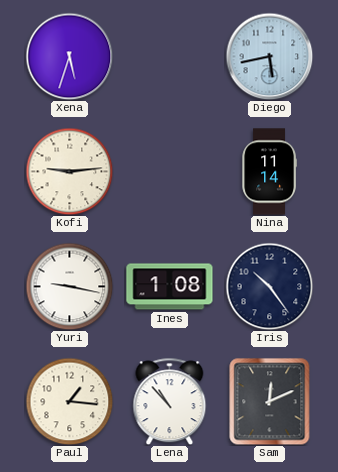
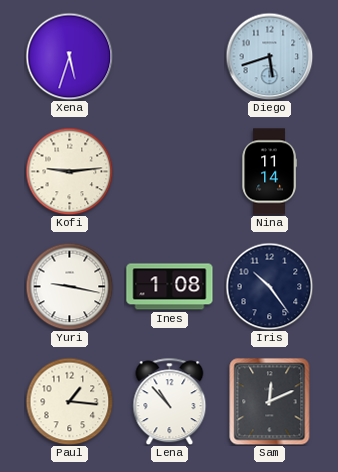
Diego: 5:43 -> 5:42 (269, 56)
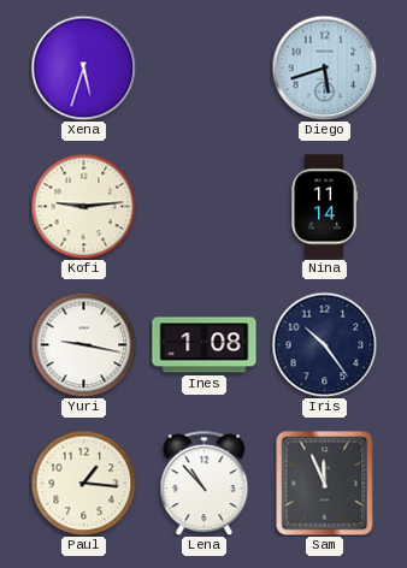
Sam: 12:11 -> 11:56 (325, 483)
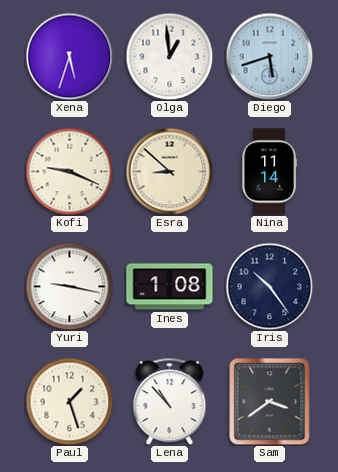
Olga: none -> 12:59 (169, 56)
Kofi: 9:14 -> 9:19 (69, 171)
Esra: none -> 8:52 (169, 171)
Paul: 1:16 -> 1:27 (69, 401)
Sam: 11:56 -> 3:39 (270, 401)
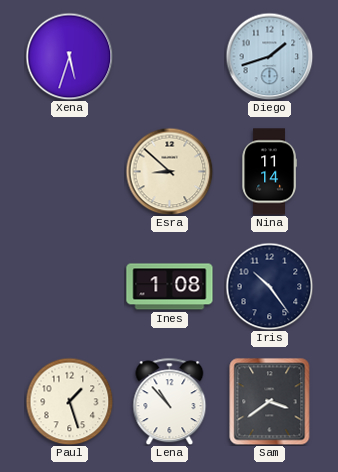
Olga: 12:59 -> none (169, 56)
Diego: 5:42 -> 1:42 (269, 56)
Kofi: 9:19 -> none (69, 171)
Yuri: 9:17 -> none (69, 286)
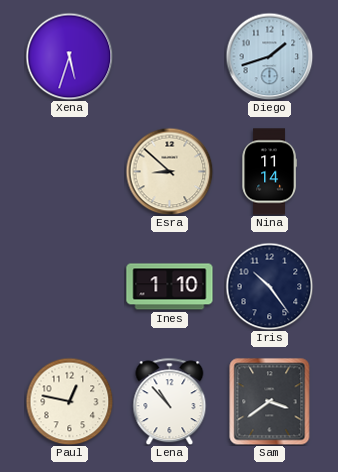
Ines: 1:08 -> 1:10 (170, 287)
Paul: 1:27 -> 12:47 (69, 401)
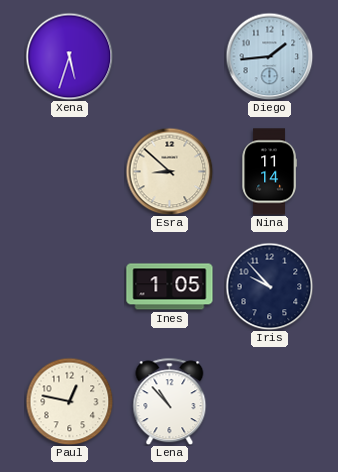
Diego: 1:42 -> 1:44 (269, 56)
Ines: 1:10 -> 1:05 (170, 287)
Iris: 10:24 -> 9:53 (269, 286)
Sam: 3:39 -> none (270, 401)
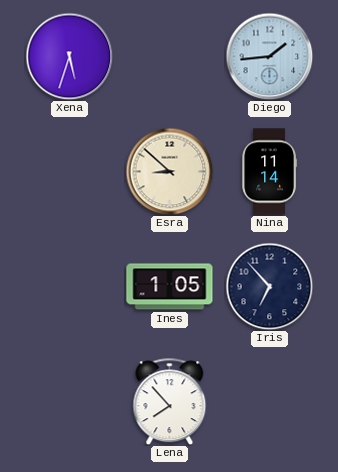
Iris: 9:53 -> 6:53 (269, 286)
Paul: 12:47 -> none (69, 401)
Lena: 10:53 -> 7:53 (170, 401)
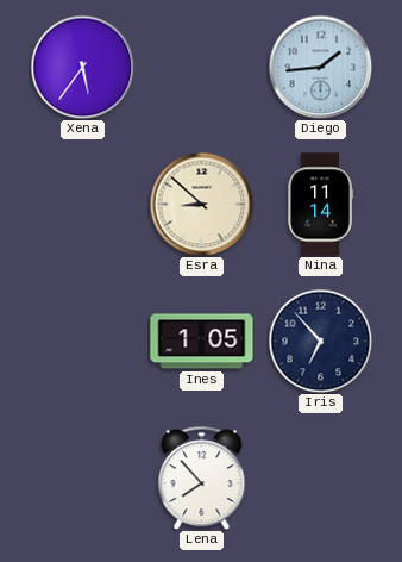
Xena: 5:33 -> 5:36 (82, 67)
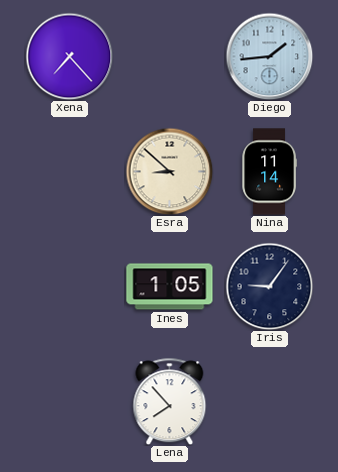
Xena: 5:36 -> 7:23 (69, 56)
Iris: 6:53 -> 9:06 (269, 286)
